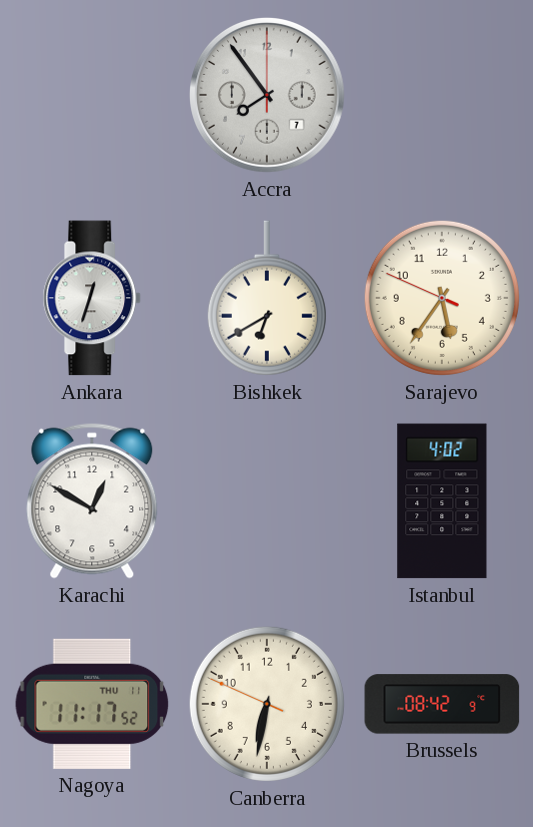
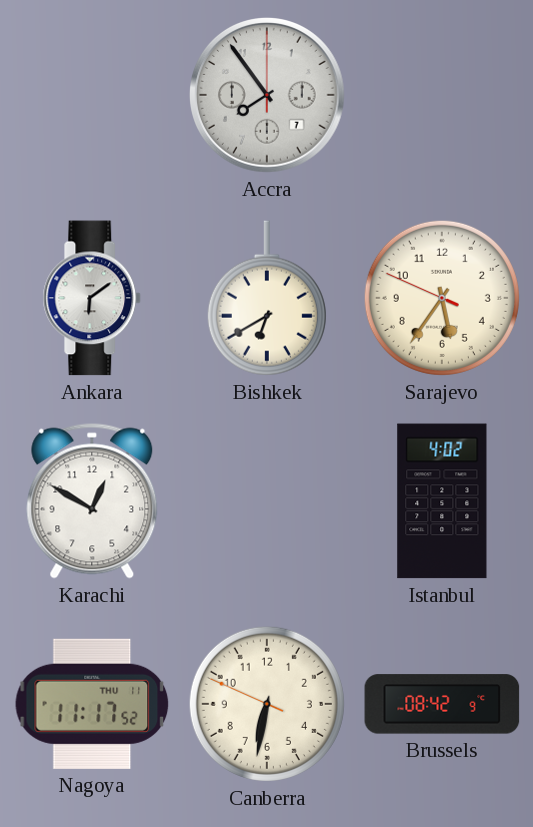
Ankara: 12:33 -> 6:09 (92, 298)
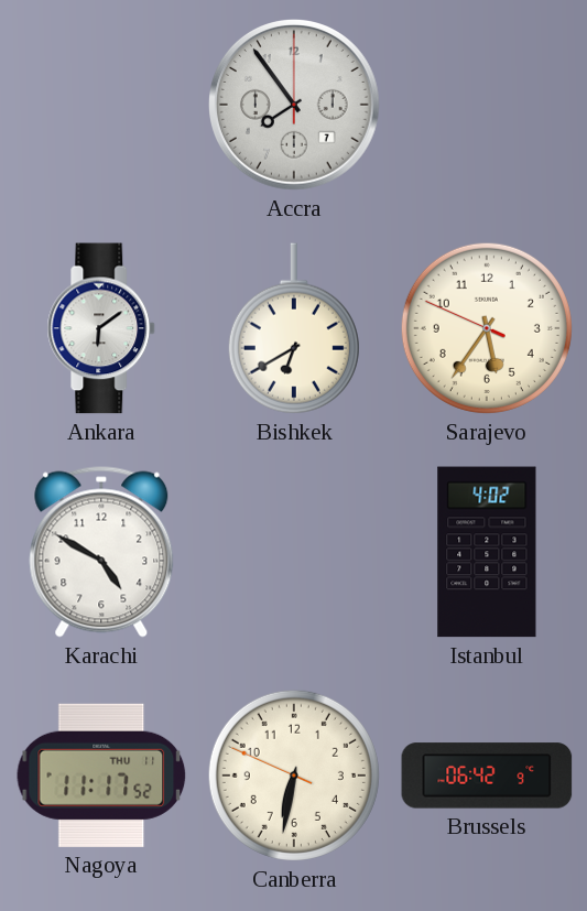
Karachi: 12:50 -> 4:50 (101, 552)
Brussels: 08:42 -> 06:42 (487, 776)
